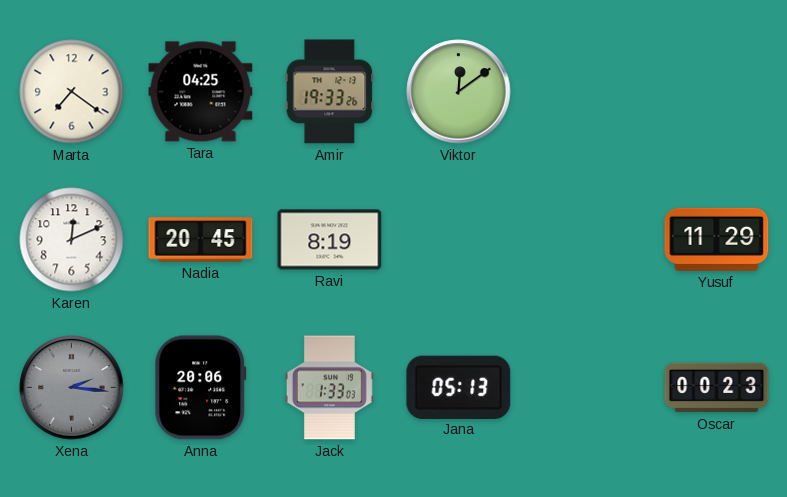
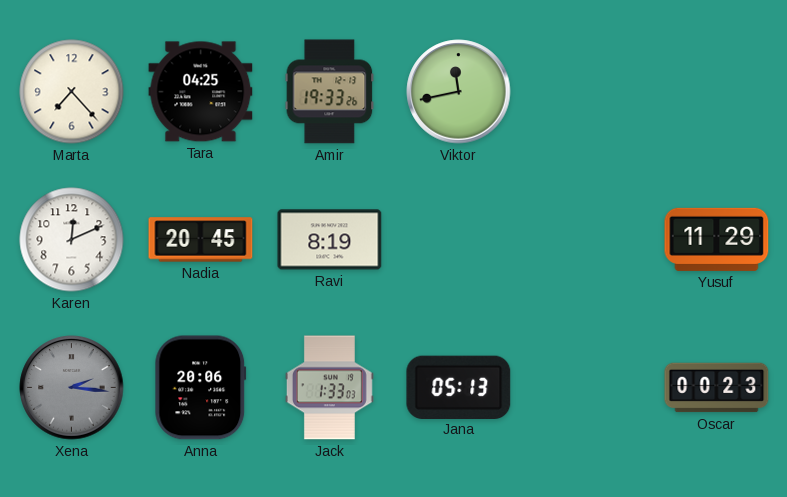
Marta: 7:21 -> 7:23 (72, 92)
Viktor: 12:09 -> 11:43 (459, 92)
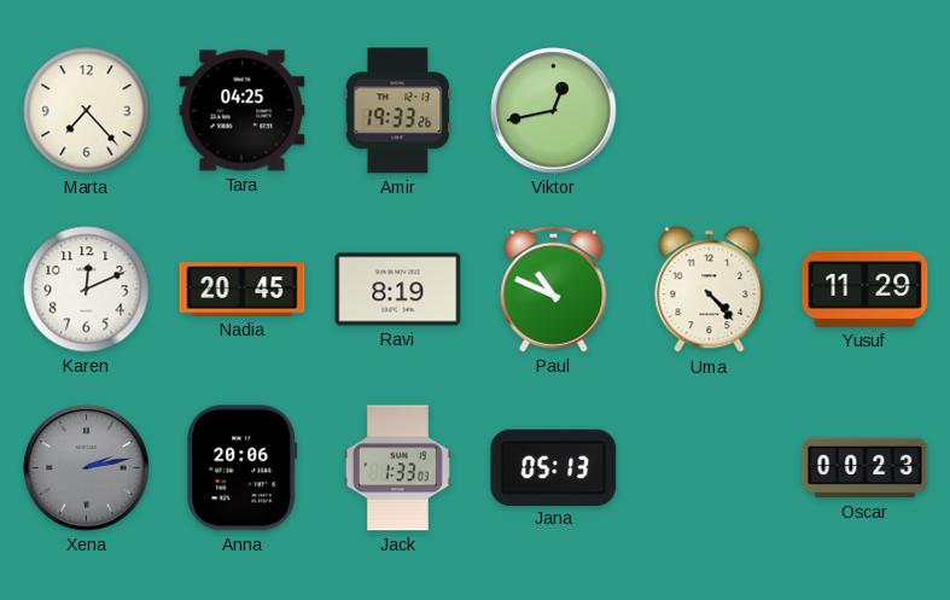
Viktor: 11:43 -> 12:43 (554, 111)
Paul: none -> 10:49 (554, 289)
Uma: none -> 4:23 (710, 290)
Xena: 2:16 -> 2:13 (87, 468)
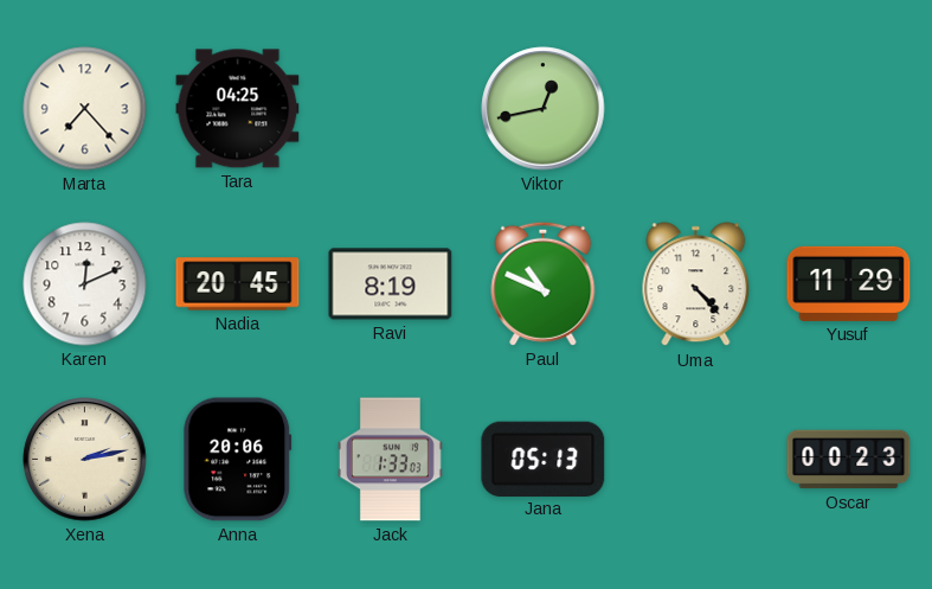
Amir: 19:33 -> none (398, 111)
Xena dial: grey -> cream (85, 460)
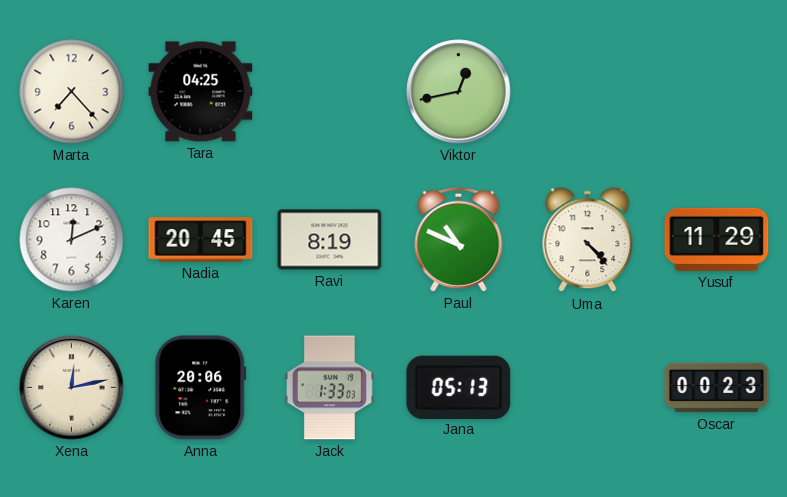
Xena: 2:13 -> 12:13 (72, 388)
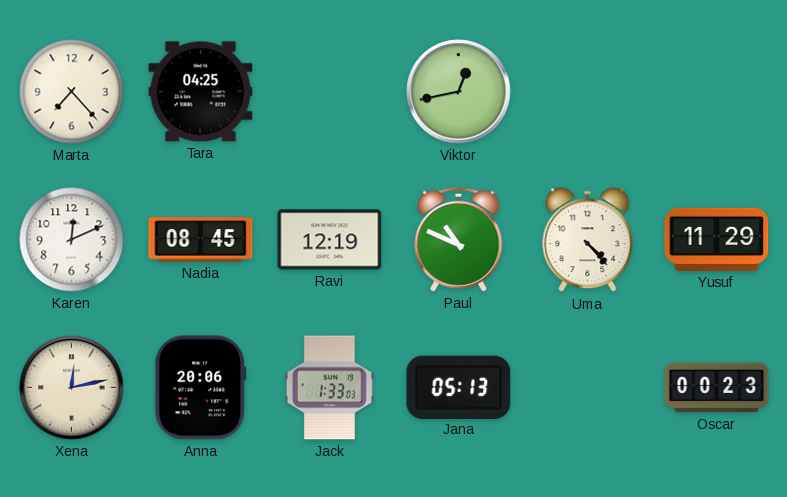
Nadia: 20:45 -> 08:45 (201, 240)
Ravi: 8:19 -> 12:19 (330, 240)
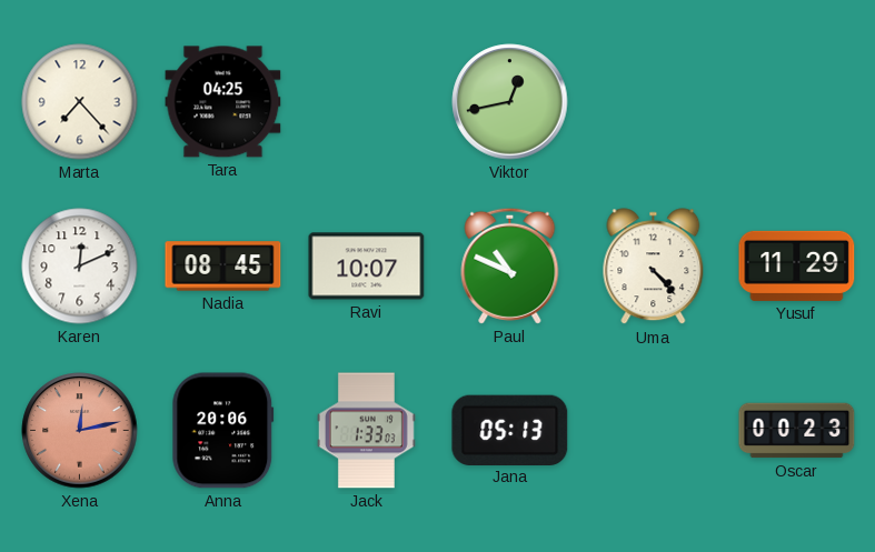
Ravi: 12:19 -> 10:07 (367, 267)
Xena dial: cream -> salmon (80, 431)
